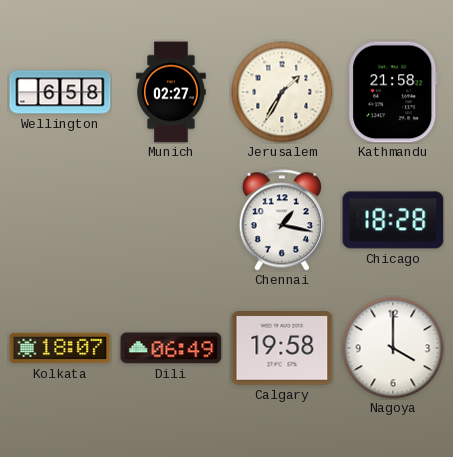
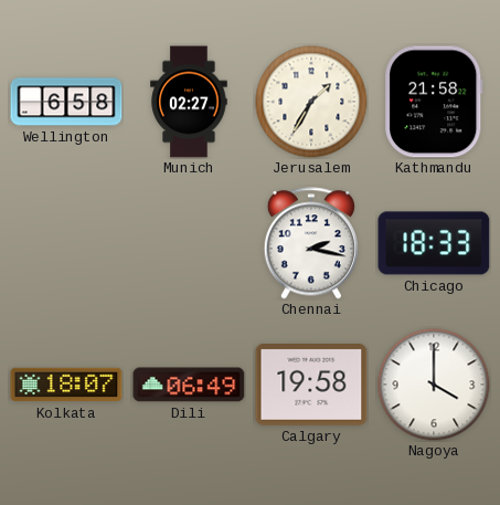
Chennai: 1:17 -> 2:17 (311, 243)
Chicago: 18:28 -> 18:33 (434, 243)
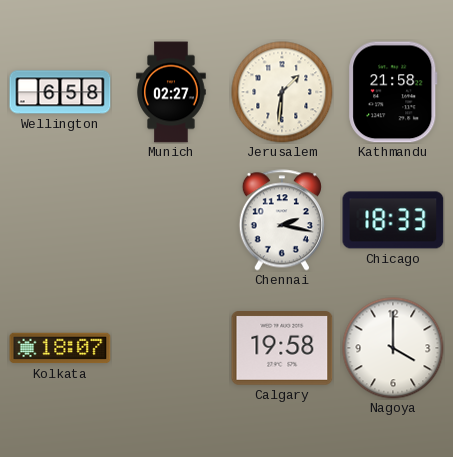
Jerusalem: 1:35 -> 1:31 (282, 92)
Dili: 06:49 -> none (189, 385)
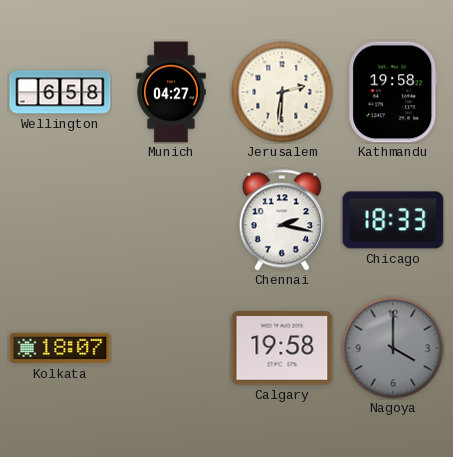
Munich: 02:27 -> 04:27 (171, 92)
Jerusalem: 1:31 -> 2:31 (282, 92)
Kathmandu: 21:58 -> 19:58 (393, 92)
Nagoya dial: white -> grey (393, 348)
